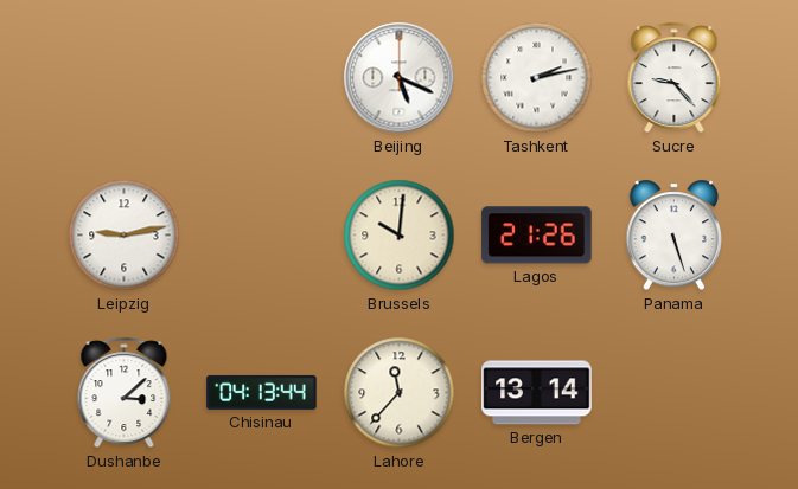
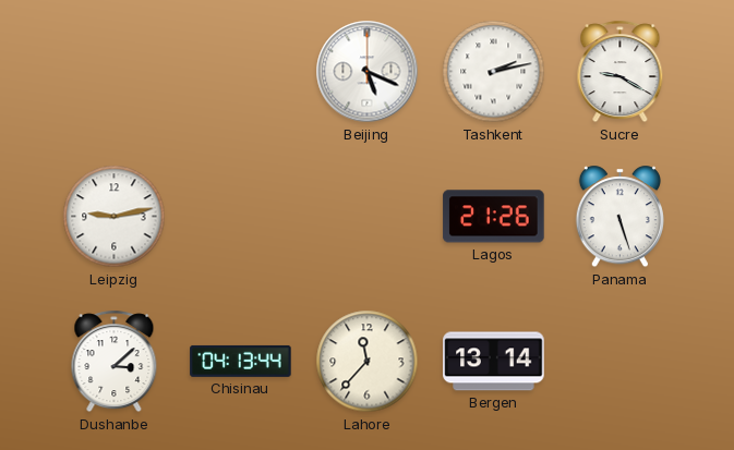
Sucre: 9:23 -> 9:20 (621, 72)
Brussels: 10:01 -> none (400, 236)
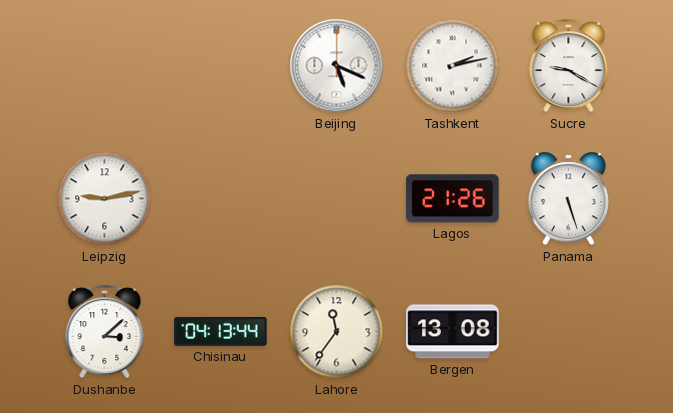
Lahore: 11:37 -> 11:36 (337, 332)
Bergen: 13:14 -> 13:08 (453, 332)
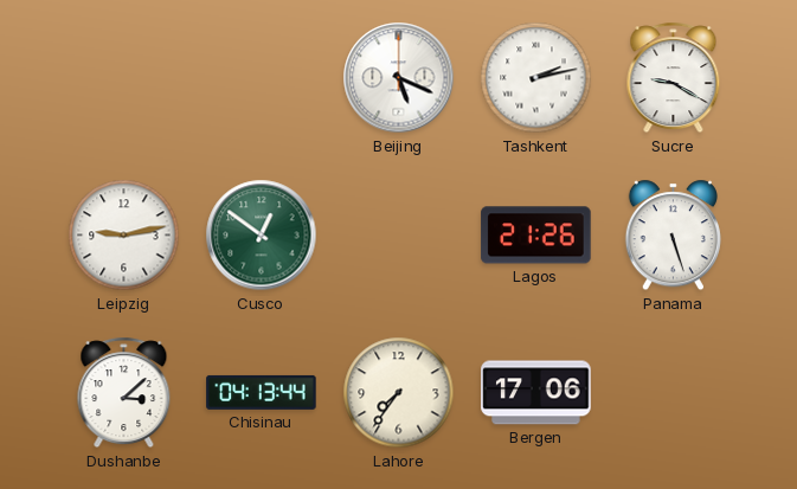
Cusco: none -> 12:51 (262, 236)
Lahore: 11:36 -> 7:36 (399, 393)
Bergen: 13:08 -> 17:06 (536, 393)
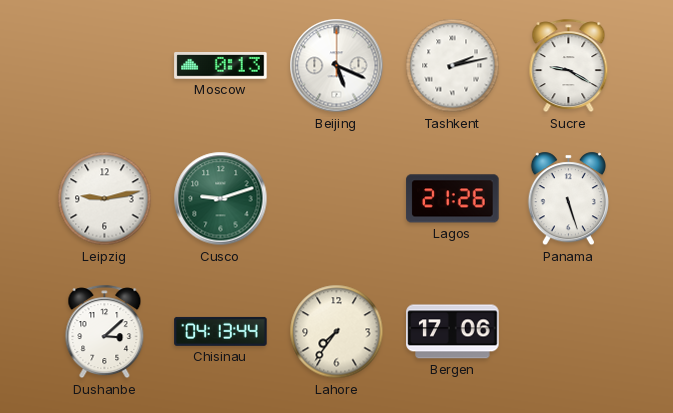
Moscow: none -> 0:13 (221, 66)
Cusco: 12:51 -> 9:12 (221, 199)
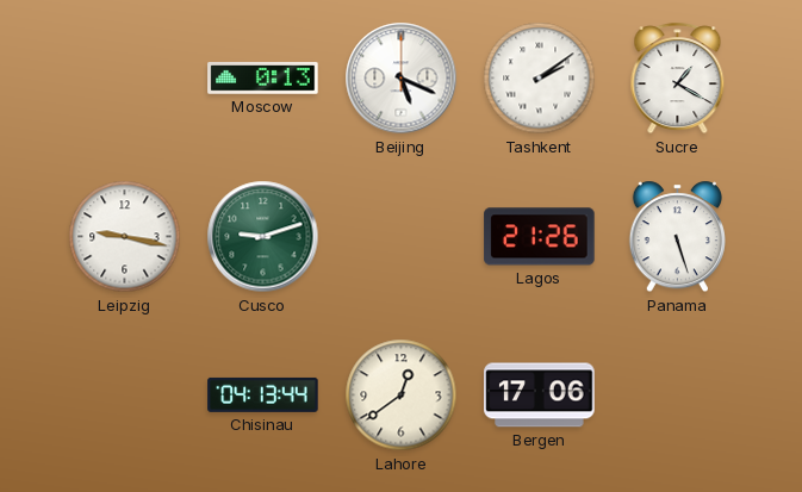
Tashkent: 2:13 -> 2:09 (540, 79)
Sucre: 9:20 -> 1:20 (678, 79)
Leipzig: 9:13 -> 9:17 (125, 237)
Dushanbe: 3:08 -> none (105, 332)
Lahore: 7:36 -> 12:39 (402, 396)
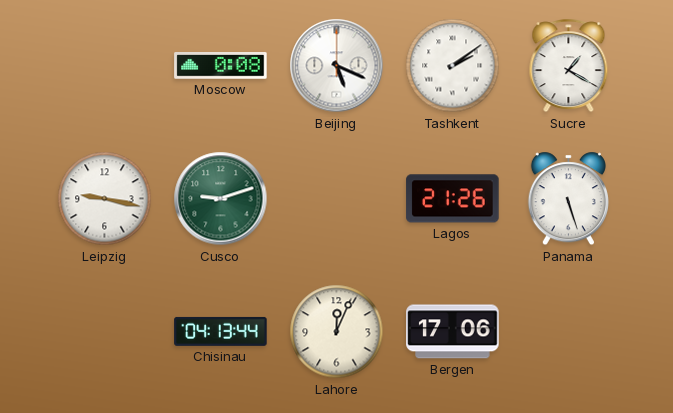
Moscow: 0:13 -> 0:08 (221, 66)
Lahore: 12:39 -> 12:04 (337, 332)
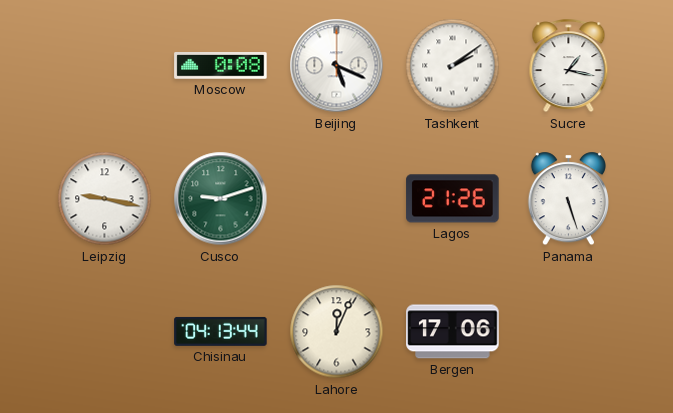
Sucre: 1:20 -> 1:17 (569, 66)
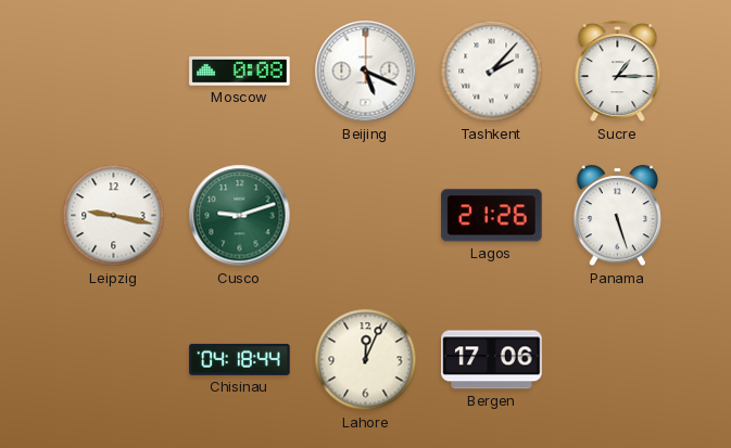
Tashkent: 2:09 -> 2:07 (492, 72)
Sucre: 1:17 -> 1:15 (618, 72)
Chisinau: 04:13 -> 04:18 (240, 359)
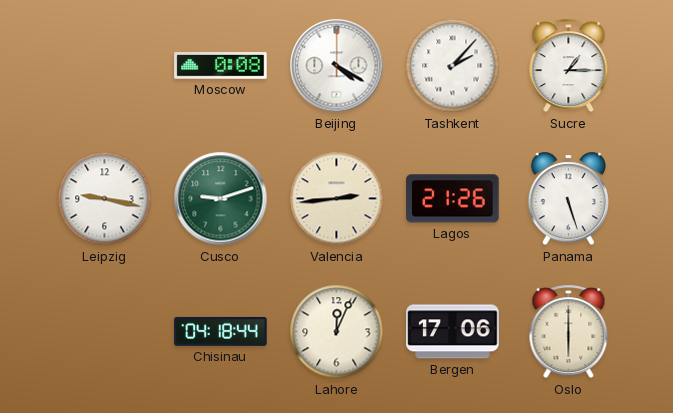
Beijing: 5:19 -> 4:20 (337, 66)
Valencia: none -> 2:44 (337, 199)
Oslo: none -> 6:00 (569, 332)
